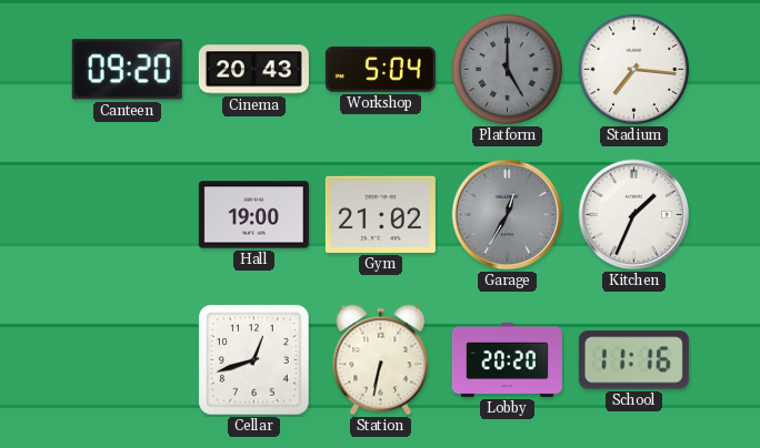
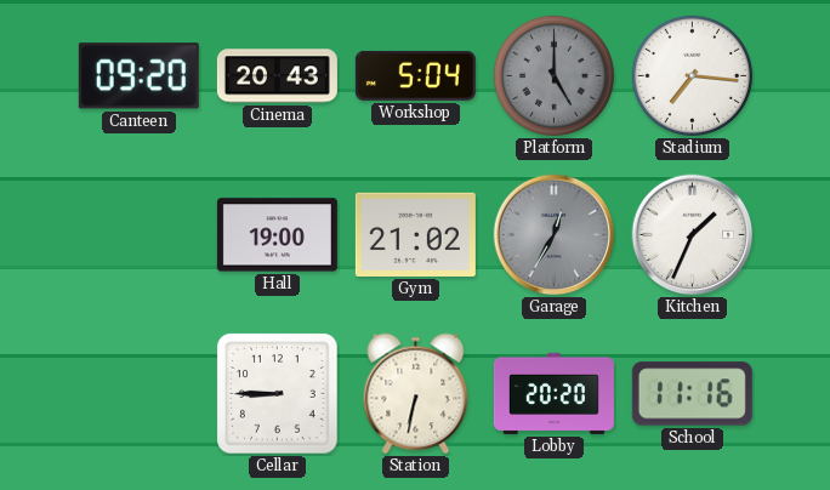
Cellar: 12:42 -> 8:45 (278, 394)
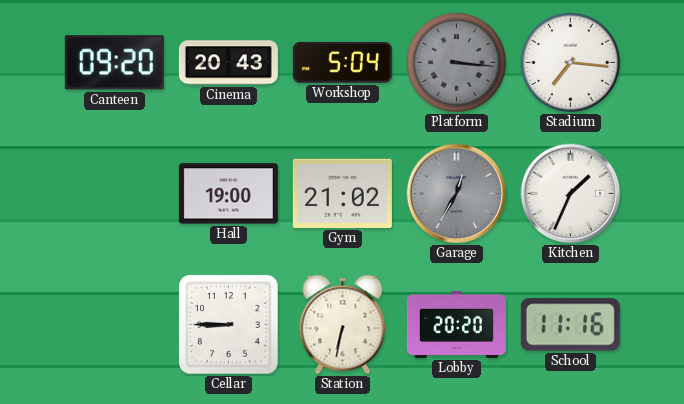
Platform: 5:00 -> 3:16 (456, 62)
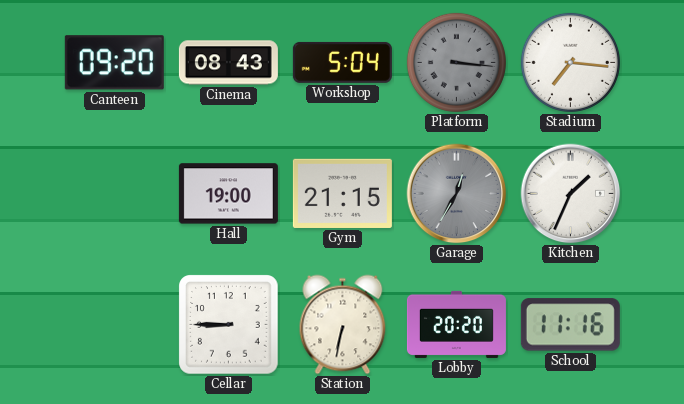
Cinema: 20:43 -> 08:43 (228, 63)
Gym: 21:02 -> 21:15 (342, 193)
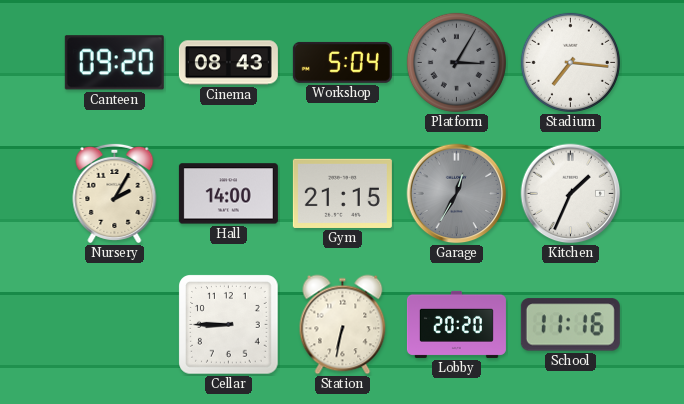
Platform: 3:16 -> 3:05 (456, 62)
Nursery: none -> 2:05 (115, 193)
Hall: 19:00 -> 14:00 (228, 194)
